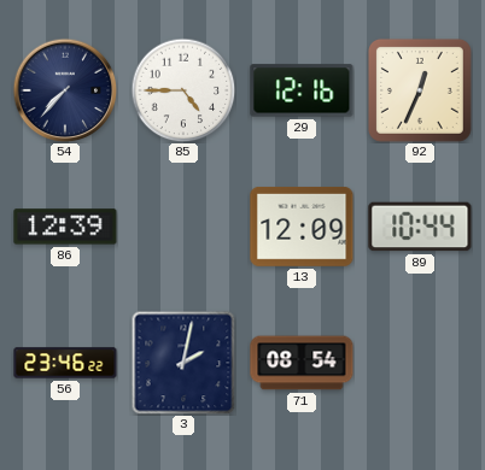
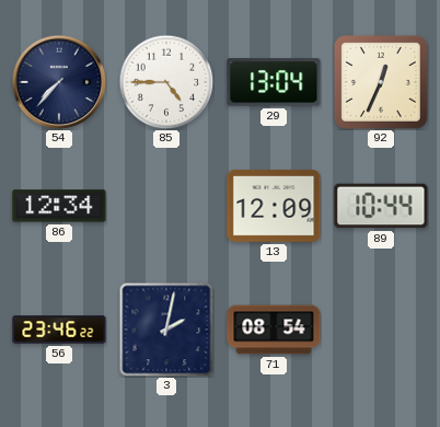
29: 12:16 -> 13:04 (274, 82)
86: 12:39 -> 12:34 (59, 206)
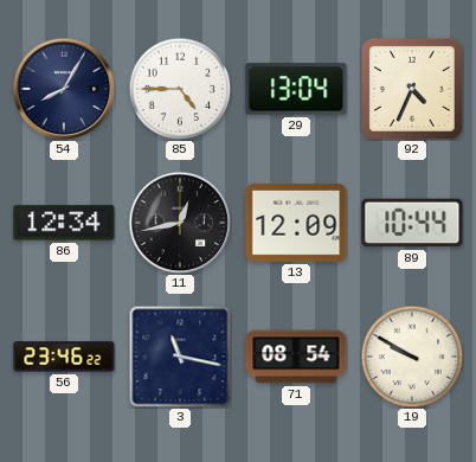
54: 7:37 -> 8:05 (64, 89)
92: 12:34 -> 4:34 (412, 89)
11: none -> 12:43 (180, 223)
3: 2:02 -> 11:17 (180, 357)
19: none -> 9:50 (412, 357)
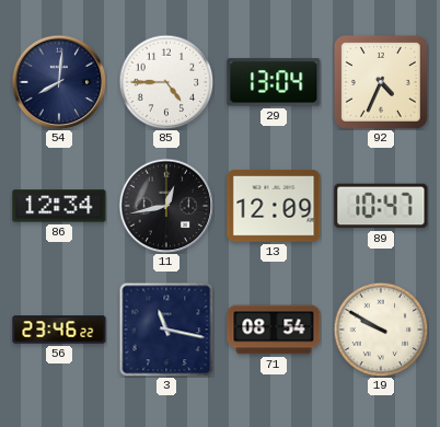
54: 8:05 -> 8:01 (59, 82)
89: 10:44 -> 10:47 (381, 206)
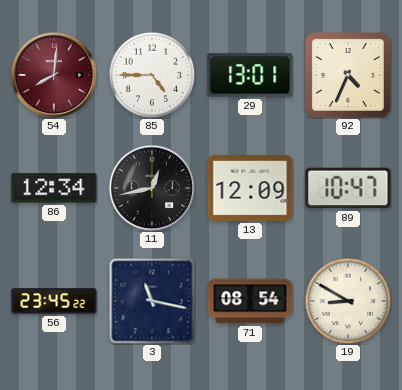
54 dial: navy -> burgundy (54, 75)
29: 13:04 -> 13:01 (250, 75)
56: 23:46 -> 23:45 (54, 301)
19: 9:50 -> 8:50 (348, 301)
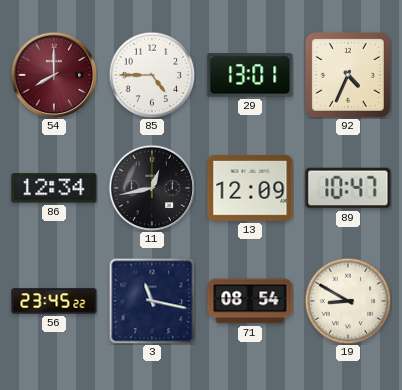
54: 8:01 -> 8:00 (54, 75)
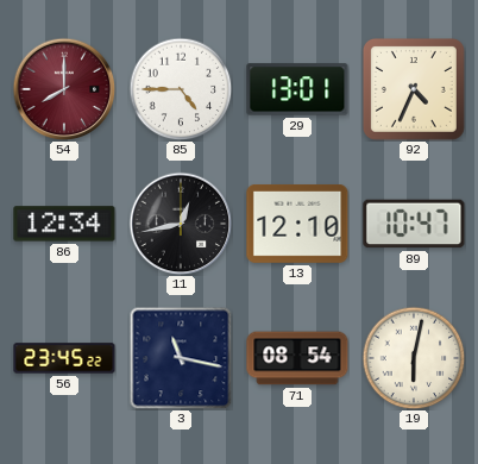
13: 12:09 -> 12:10 (297, 225)
19: 8:50 -> 6:02 (414, 358)
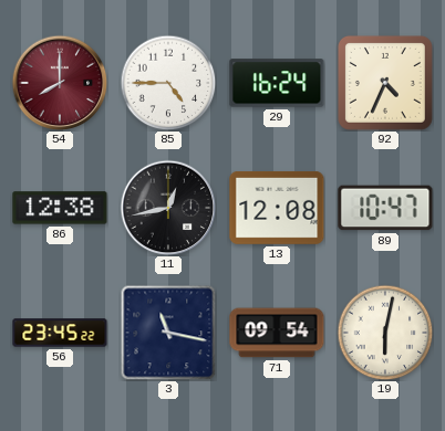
29: 13:01 -> 16:24 (277, 83)
86: 12:34 -> 12:38 (60, 208)
13: 12:10 -> 12:08 (277, 209)
71: 08:54 -> 09:54 (277, 333)
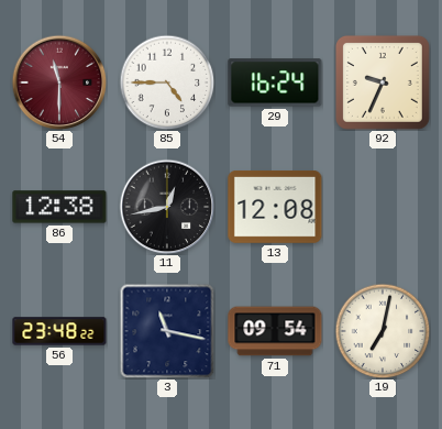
54: 8:00 -> 11:30 (59, 82)
92: 4:34 -> 9:34 (383, 82)
89: 10:47 -> none (385, 208)
56: 23:45 -> 23:48 (59, 331)
19: 6:02 -> 7:02 (383, 331)
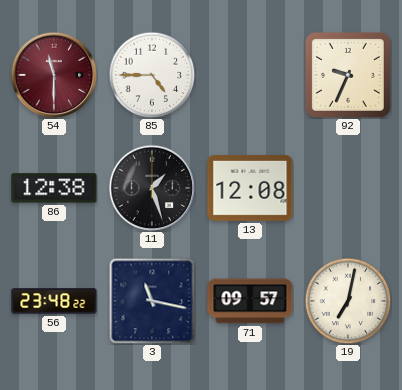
29: 16:24 -> none (275, 82)
11: 12:43 -> 1:27 (152, 188)
71: 09:54 -> 09:57 (250, 301)
